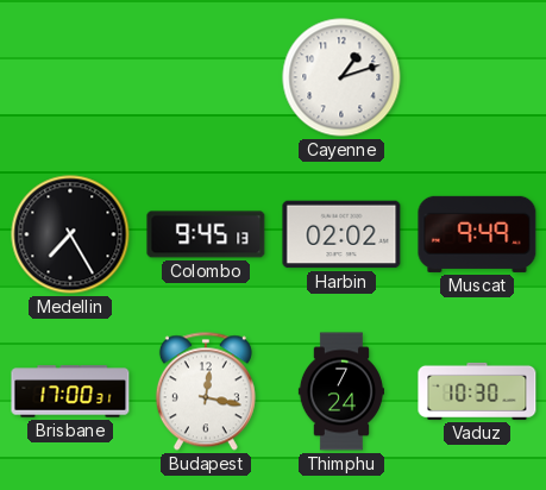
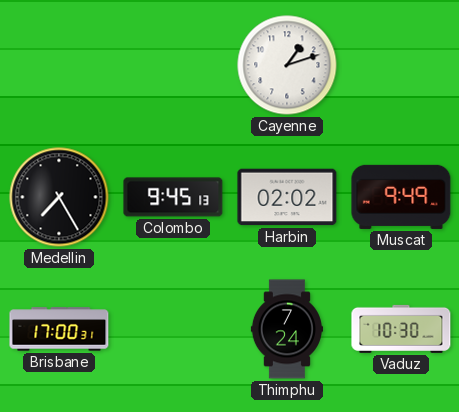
Budapest: 12:17 -> none (206, 391)
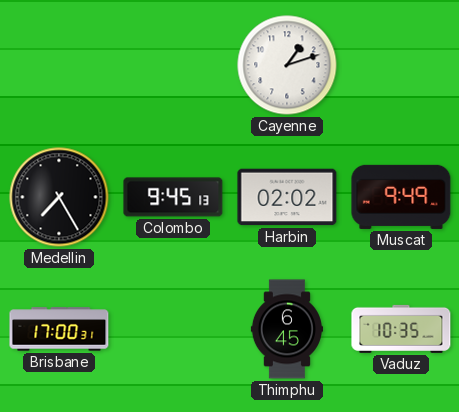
Thimphu: 7:24 -> 6:45 (287, 329)
Vaduz: 10:30 -> 10:35 (401, 329)
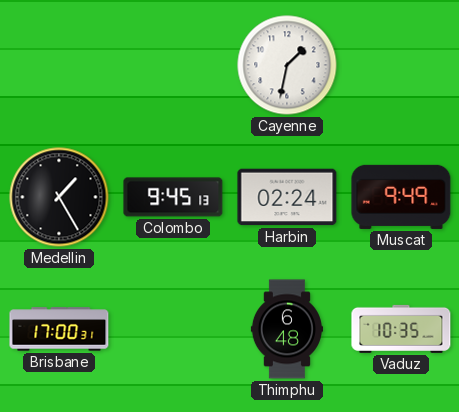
Cayenne: 1:12 -> 1:32 (287, 65)
Medellin: 7:25 -> 1:25 (59, 197)
Harbin: 02:02 -> 02:24 (287, 197)
Thimphu: 6:45 -> 6:48 (287, 329)
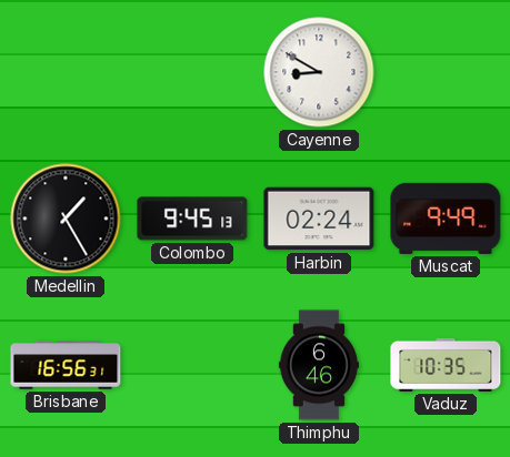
Cayenne: 1:32 -> 8:50 (319, 72)
Brisbane: 17:00 -> 16:56 (66, 365)
Thimphu: 6:48 -> 6:46 (319, 365)
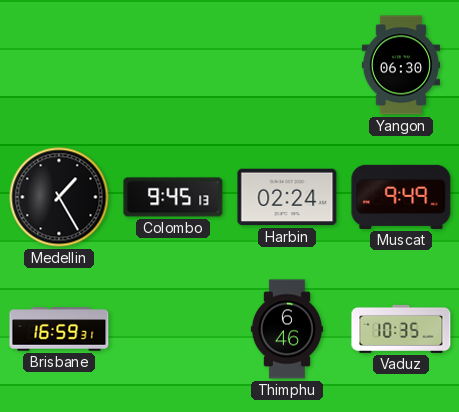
Cayenne: 8:50 -> none (319, 72)
Yangon: none -> 06:30 (400, 65)
Brisbane: 16:56 -> 16:59 (59, 329)
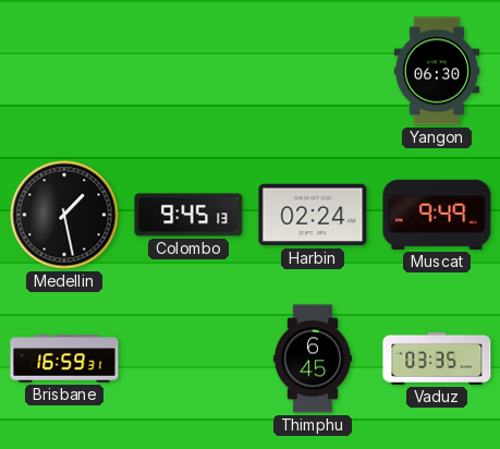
Medellin: 1:25 -> 1:28 (64, 215)
Thimphu: 6:46 -> 6:45 (313, 359)
Vaduz: 10:35 -> 03:35 (437, 359)
